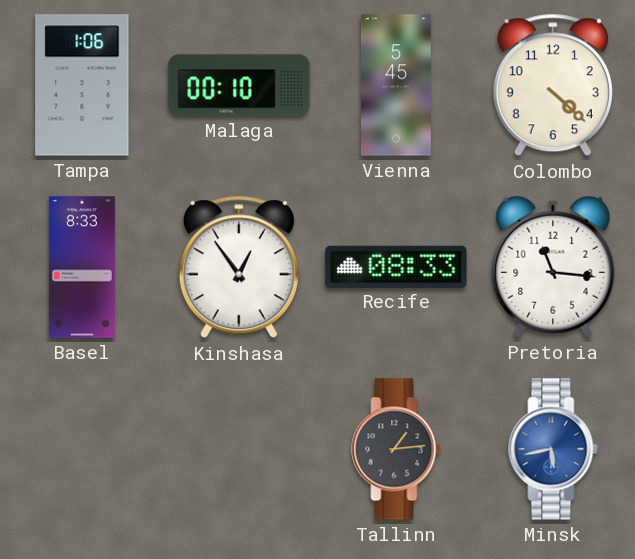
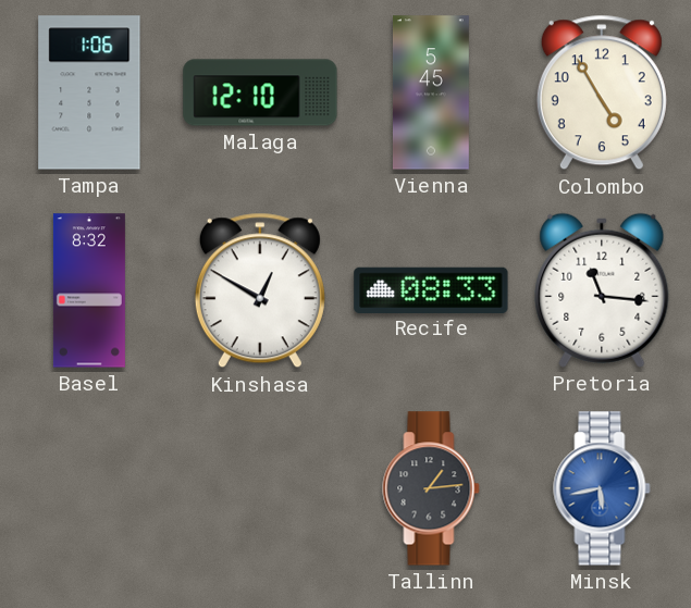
Malaga: 00:10 -> 12:10 (260, 92)
Colombo: 4:22 -> 4:55 (602, 92)
Basel: 8:33 -> 8:32 (89, 290)
Kinshasa: 12:54 -> 12:50 (260, 290)
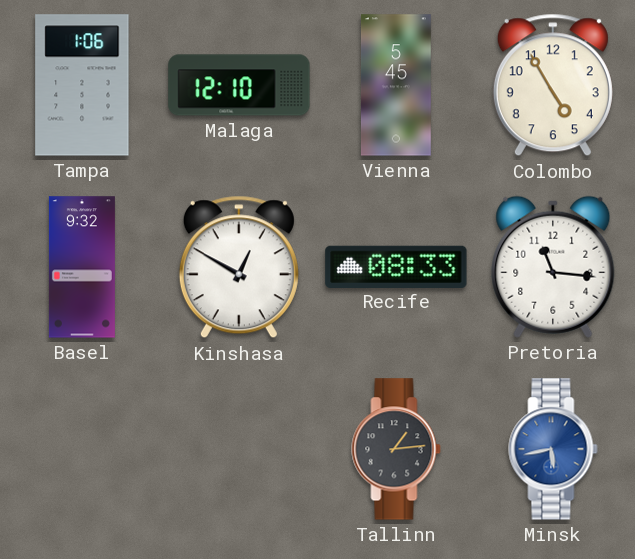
Basel: 8:32 -> 9:32 (82, 267)
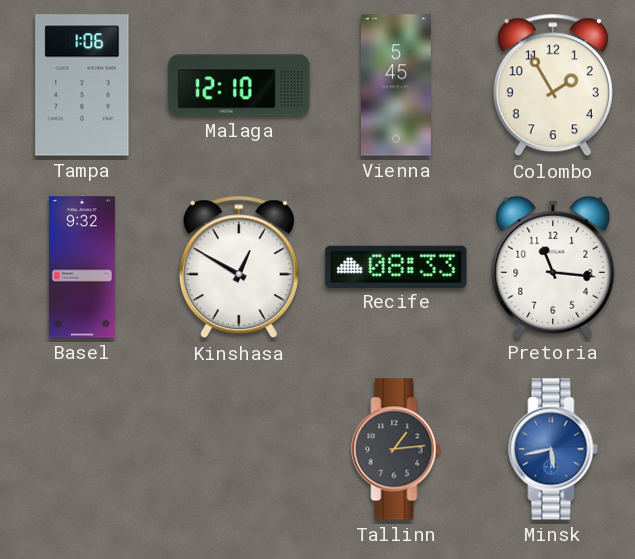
Colombo: 4:55 -> 1:55 (553, 85)
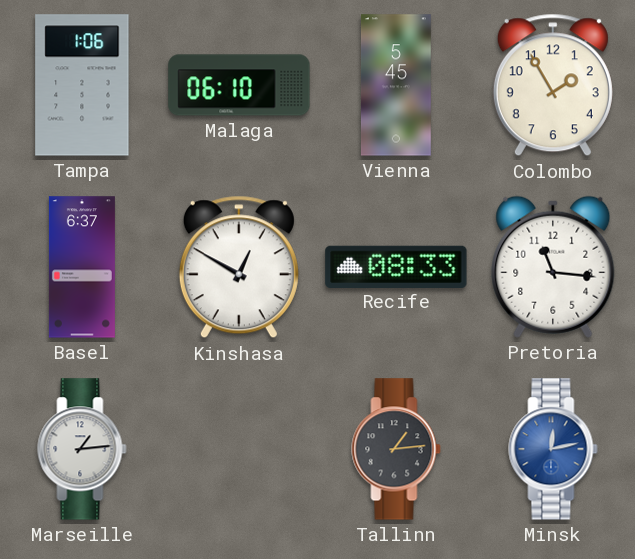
Malaga: 12:10 -> 06:10 (239, 85)
Basel: 9:32 -> 6:37 (82, 267)
Marseille: none -> 1:14 (82, 449)
Minsk: 5:43 -> 12:13 (553, 449)
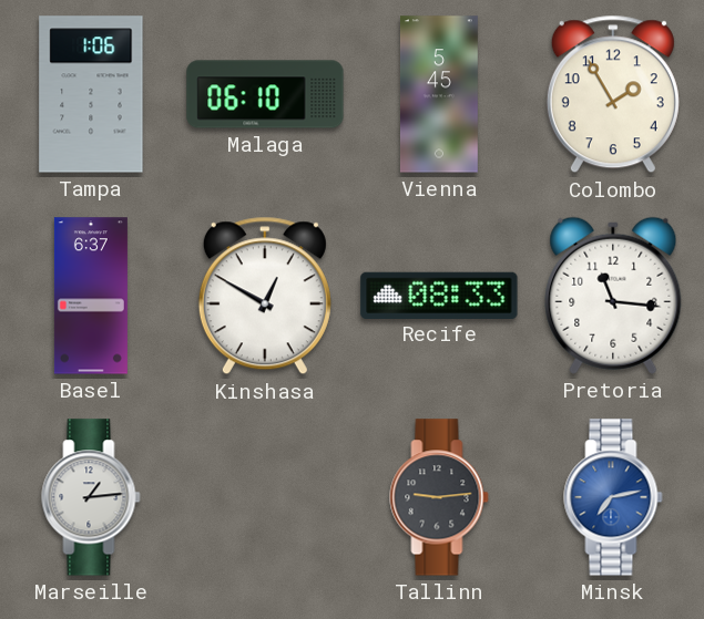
Tallinn: 1:14 -> 9:14 (439, 497)
Minsk: 12:13 -> 7:13 (613, 497)
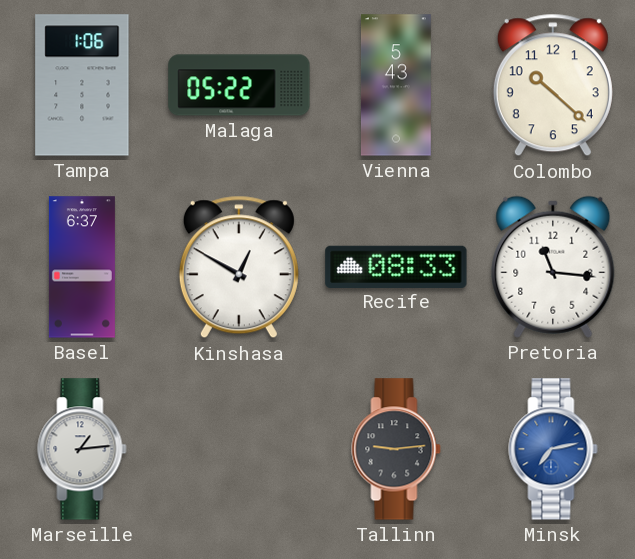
Malaga: 06:10 -> 05:22 (239, 85)
Vienna: 5:45 -> 5:43 (396, 85)
Colombo: 1:55 -> 10:22 (553, 85)
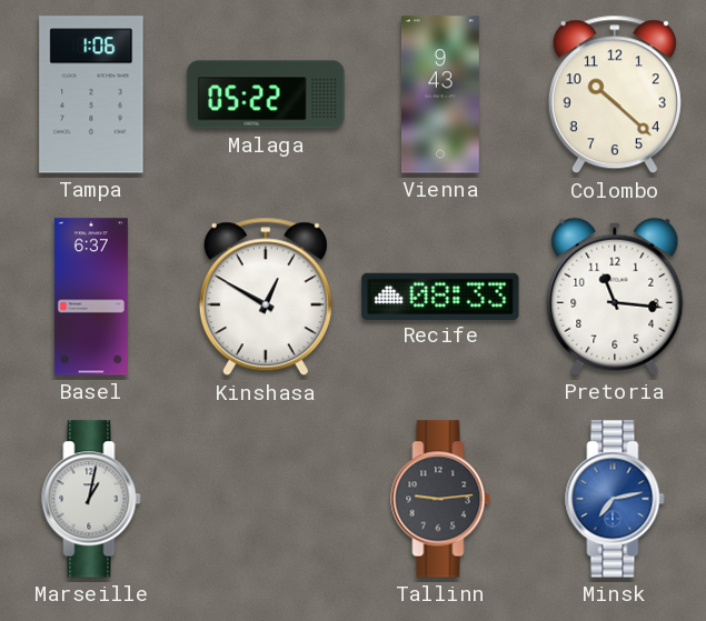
Vienna: 5:43 -> 9:43 (440, 94)
Marseille: 1:14 -> 1:02 (91, 499)
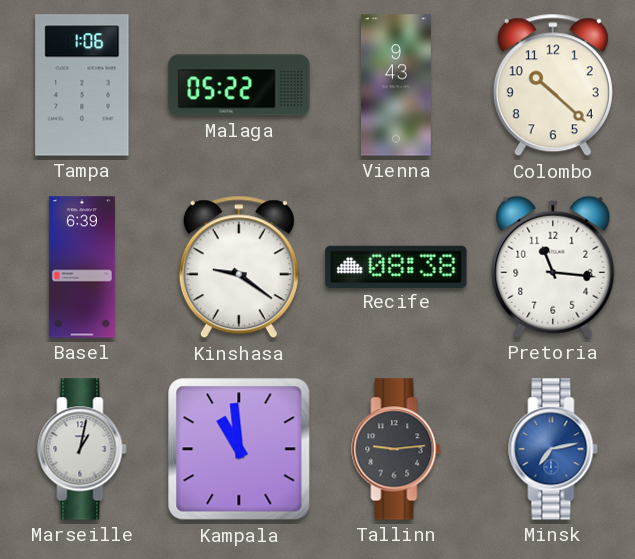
Basel: 6:37 -> 6:39 (82, 267)
Kinshasa: 12:50 -> 9:21 (239, 267)
Recife: 08:33 -> 08:38 (396, 266)
Kampala: none -> 10:59 (239, 449)
